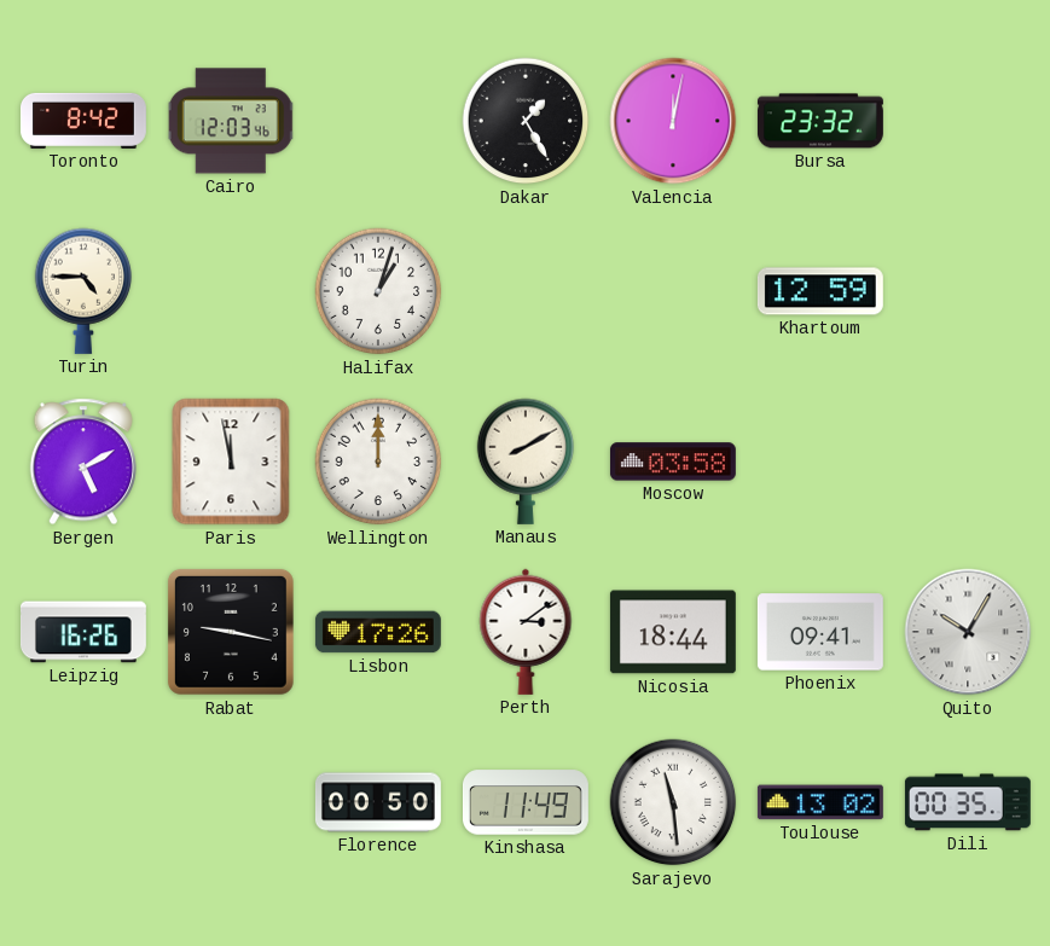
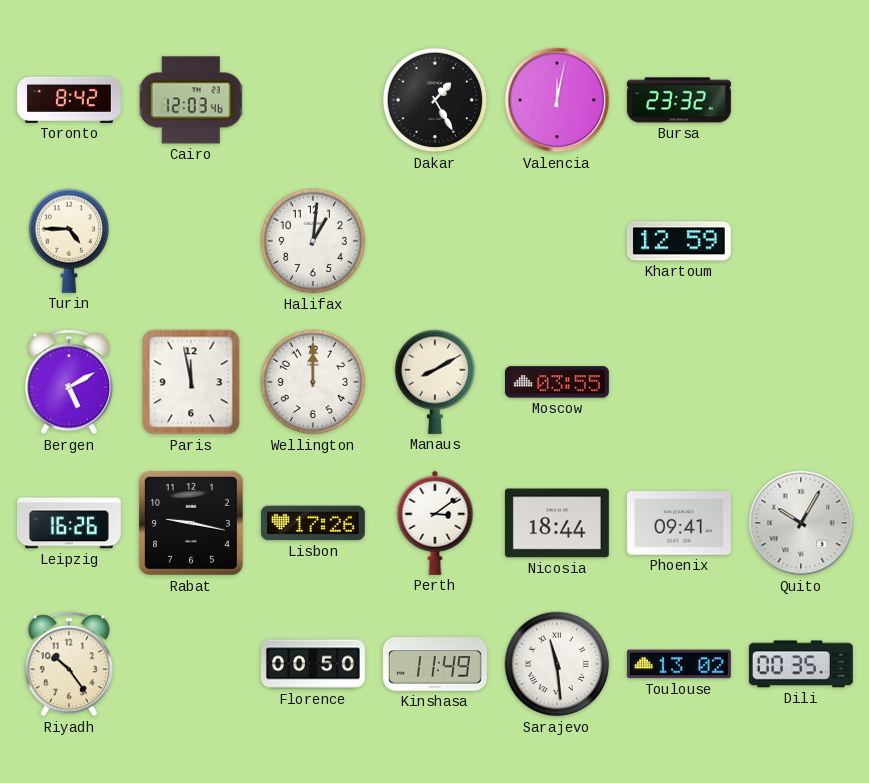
Halifax: 1:03 -> 1:01 (313, 241)
Moscow: 03:58 -> 03:55 (557, 382)
Riyadh: none -> 10:24 (69, 664)
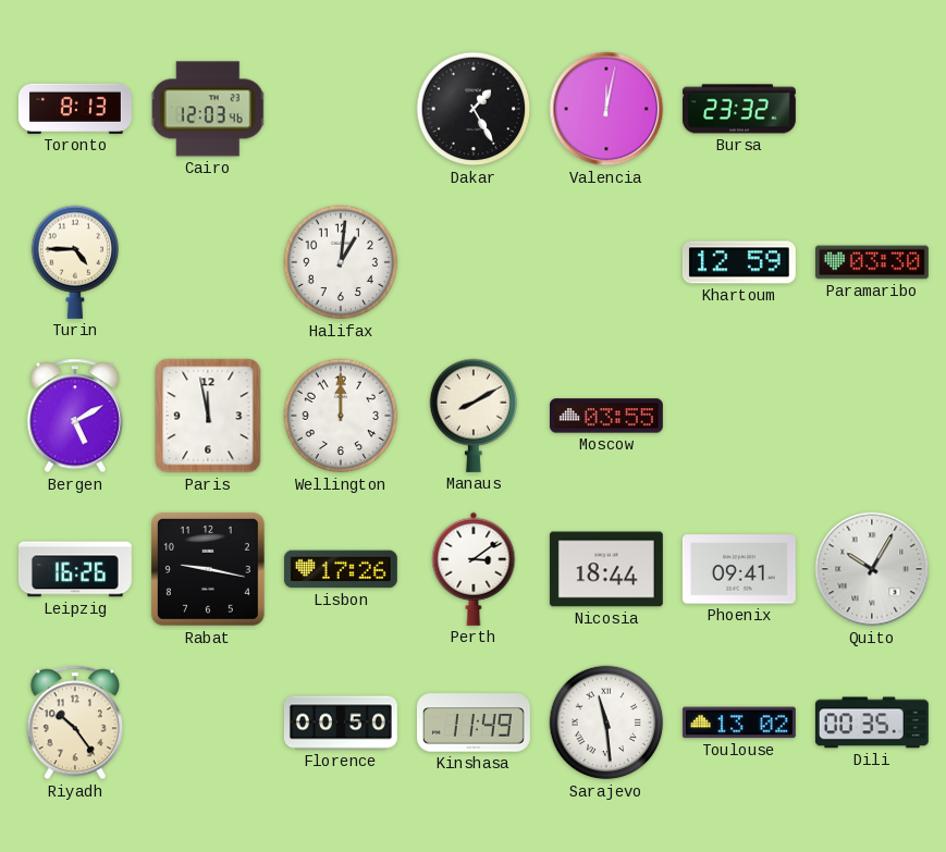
Toronto: 8:42 -> 8:13 (75, 109)
Paramaribo: none -> 03:30 (872, 262)
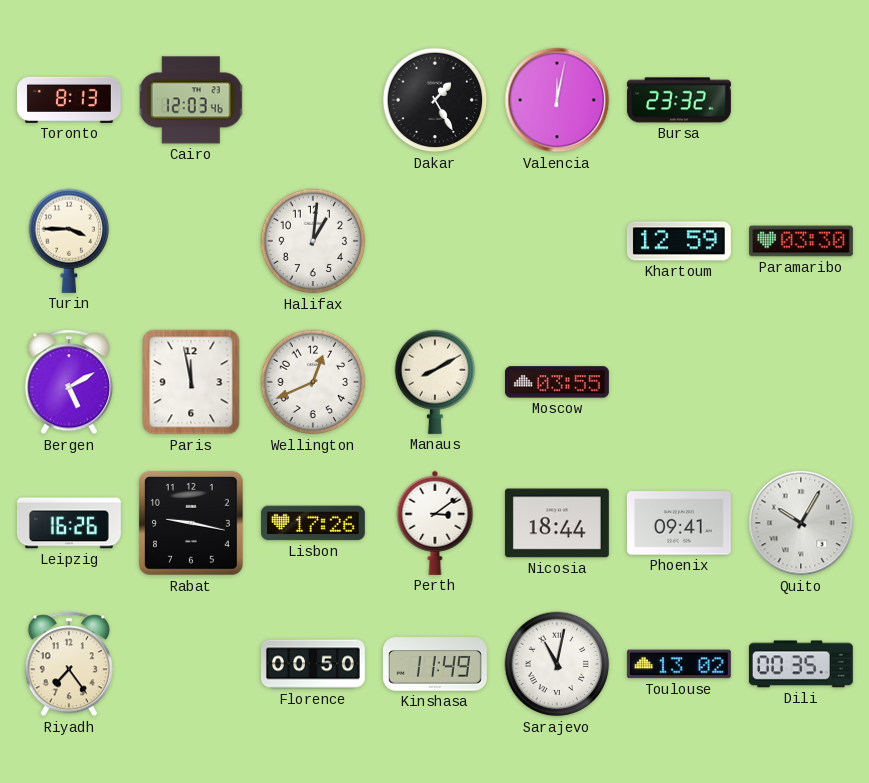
Turin: 4:45 -> 3:45 (69, 241)
Wellington: 12:00 -> 12:41 (313, 382)
Riyadh: 10:24 -> 7:24 (69, 664)
Sarajevo: 11:29 -> 11:02 (557, 664)
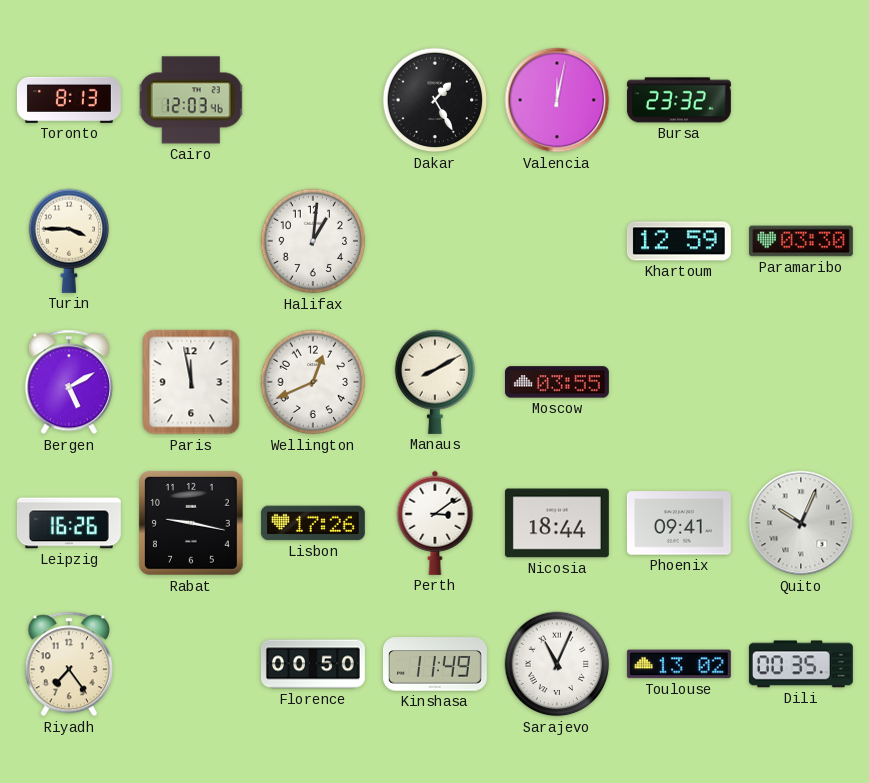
Quito: 10:05 -> 10:04 (801, 523)
Sarajevo: 11:02 -> 11:04 (557, 664)
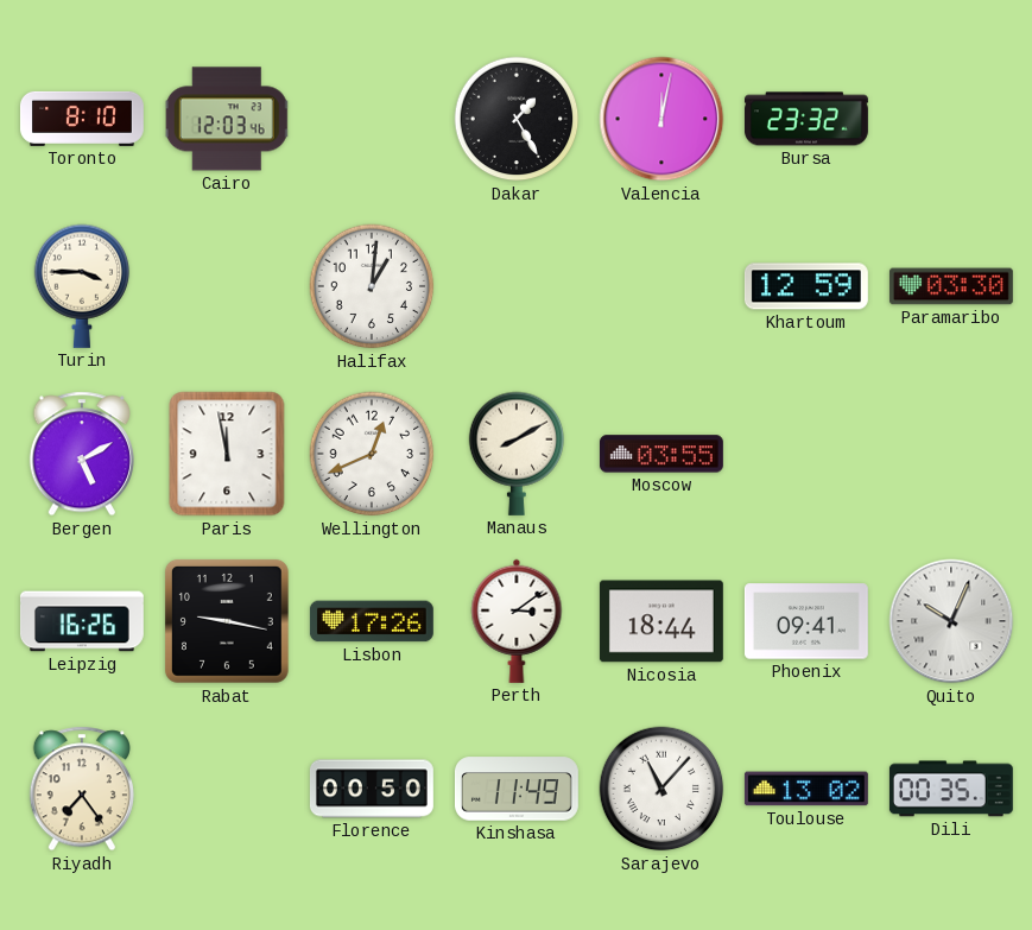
Toronto: 8:13 -> 8:10 (82, 119)
Sarajevo: 11:04 -> 11:07 (661, 789)
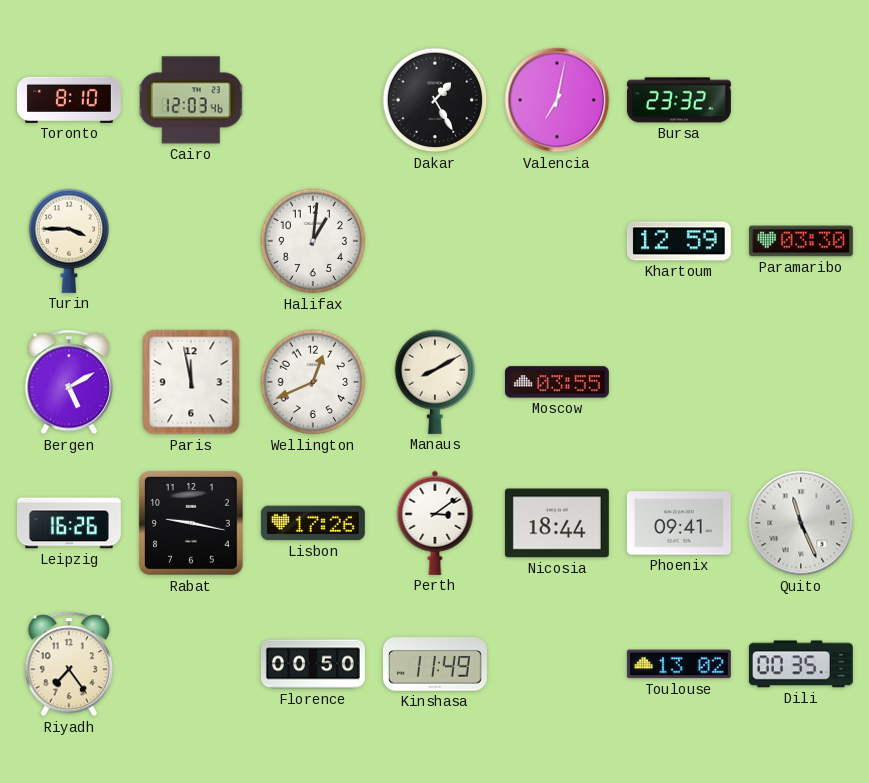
Valencia: 12:02 -> 7:02 (557, 100)
Quito: 10:04 -> 11:26 (801, 523)
Sarajevo: 11:07 -> none (661, 789)
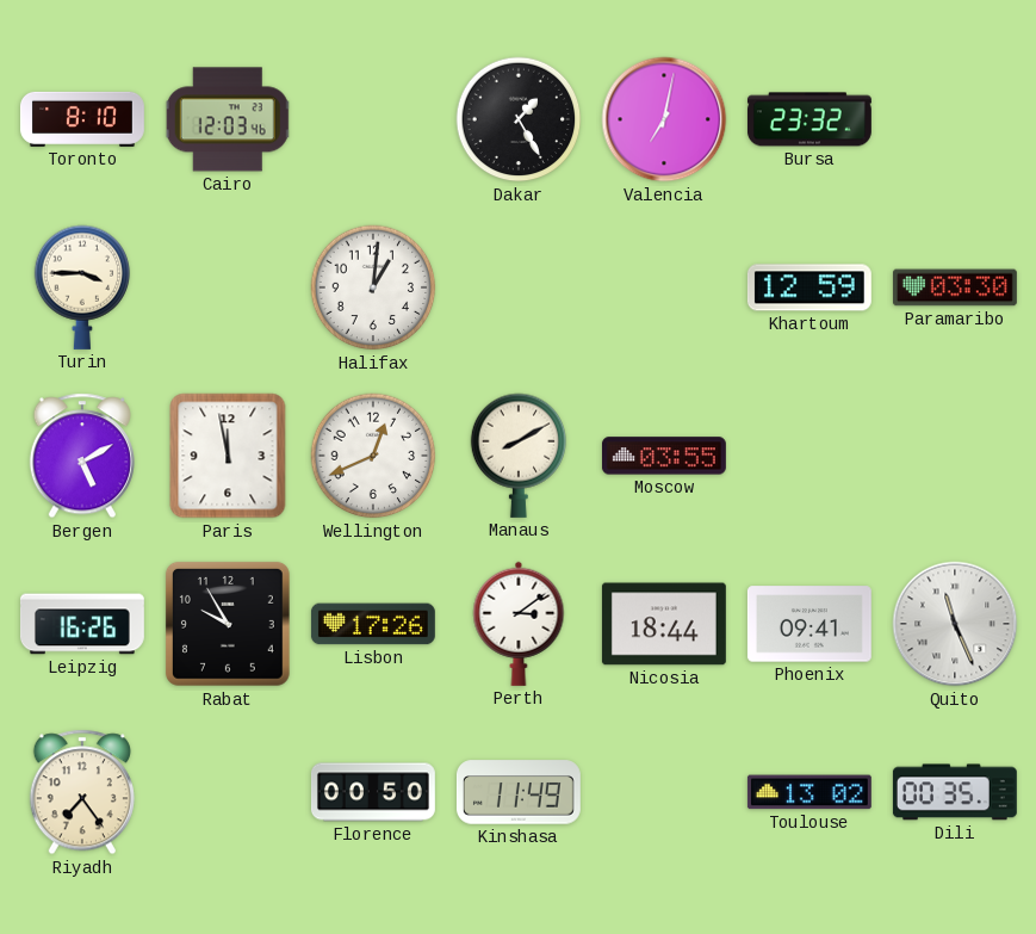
Rabat: 9:17 -> 9:55 (228, 624)
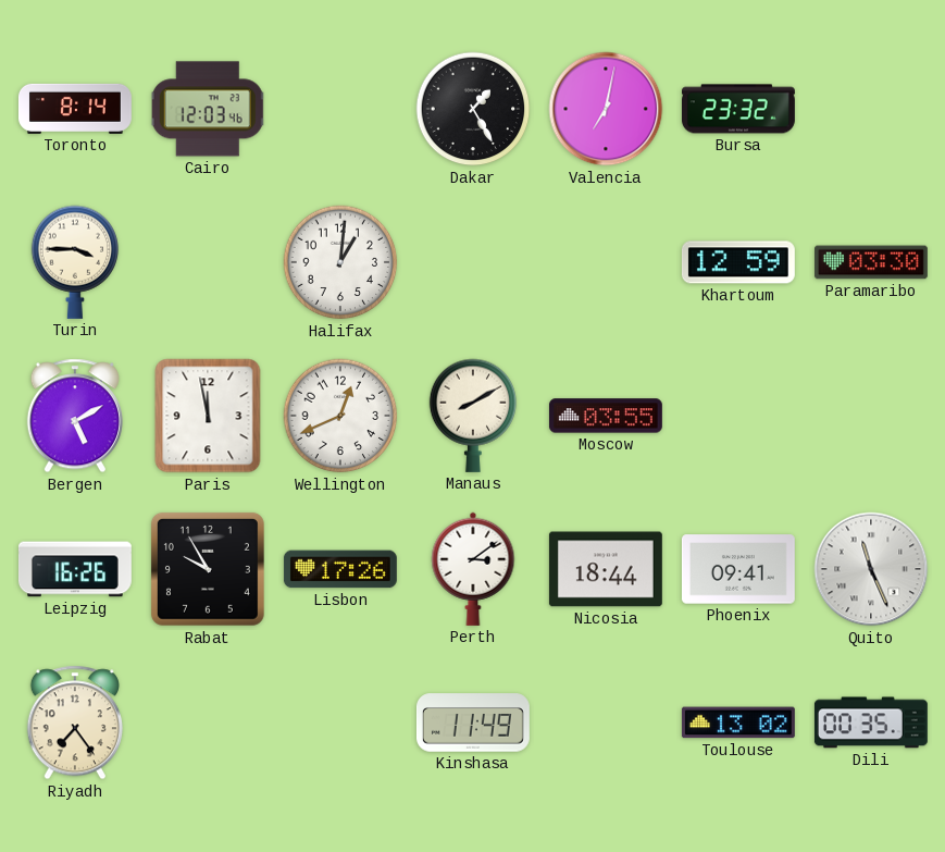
Toronto: 8:10 -> 8:14 (75, 109)
Florence: 00:50 -> none (373, 792)
